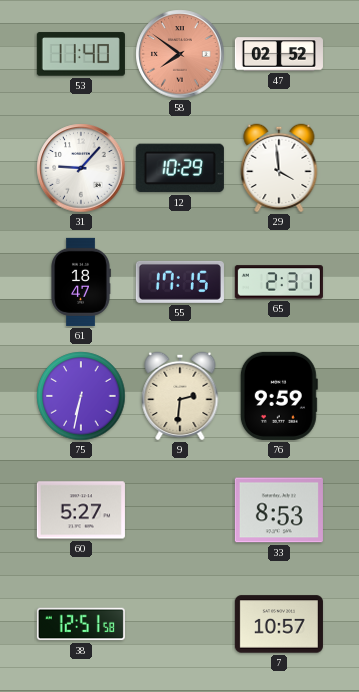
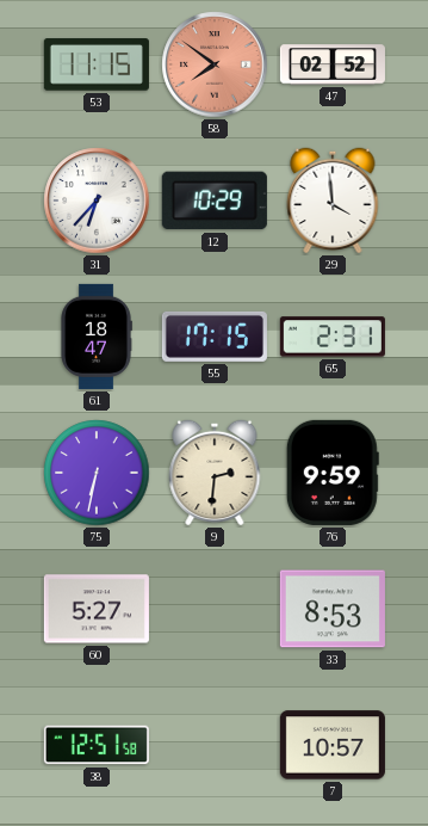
53: 11:40 -> 11:15 (97, 64)
31: 9:07 -> 6:37 (97, 201)
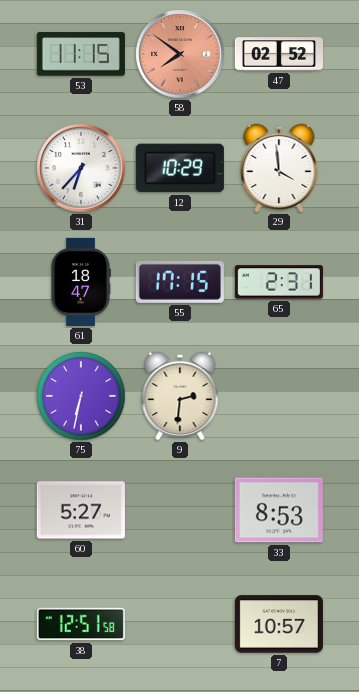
76: 9:59 -> none (333, 473)
